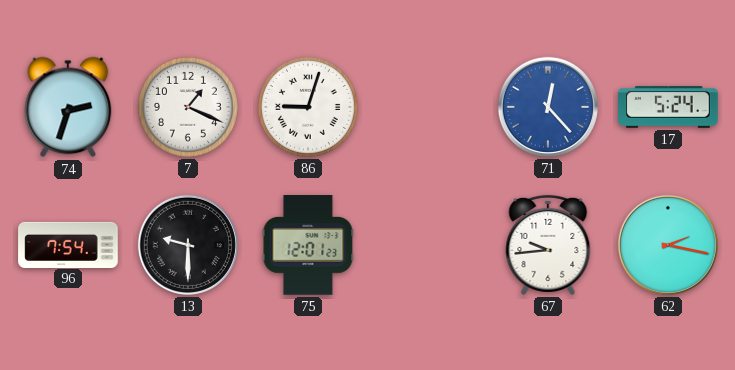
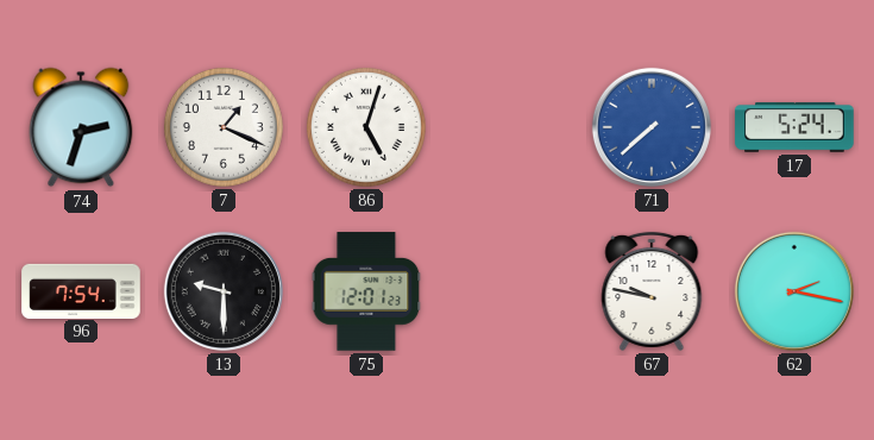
86: 9:03 -> 5:03 (366, 127)
71: 12:23 -> 7:38 (652, 127)
67: 9:44 -> 9:47 (652, 291)
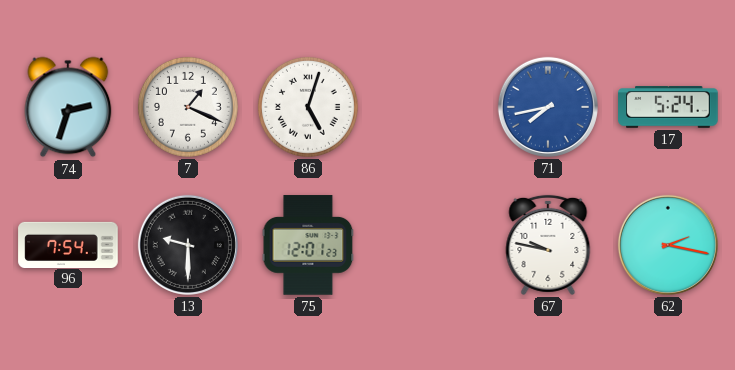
71: 7:38 -> 7:43 (548, 107)
